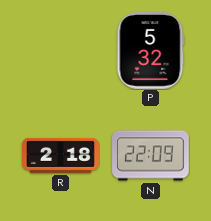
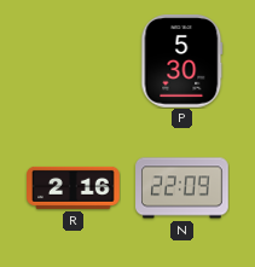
P: 5:32 -> 5:30 (182, 62)
R: 2:18 -> 2:16 (74, 187)
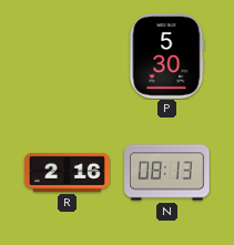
N: 22:09 -> 08:13 (167, 173)
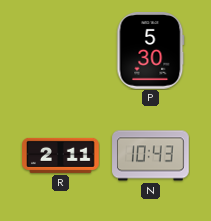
R: 2:16 -> 2:11 (61, 155)
N: 08:13 -> 10:43 (151, 156)
